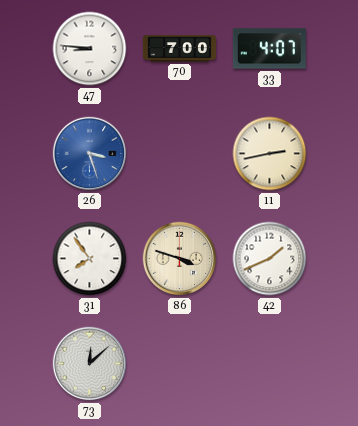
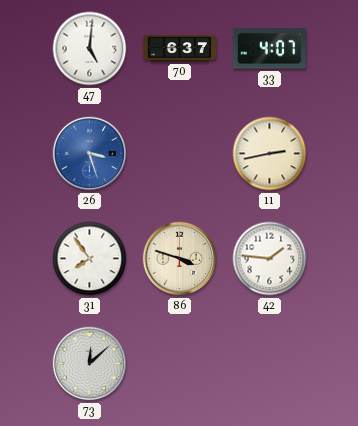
47: 8:46 -> 5:01 (90, 49)
70: 7:00 -> 6:37 (179, 49)
42: 1:41 -> 1:46 (270, 259)
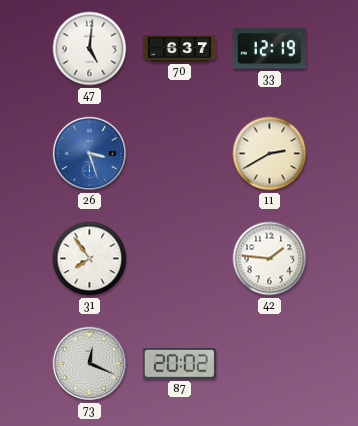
33: 4:07 -> 12:19 (269, 49)
11: 2:43 -> 2:40 (270, 154)
86: 3:48 -> none (180, 259)
73: 12:08 -> 12:19 (90, 364)
87: none -> 20:02 (179, 363)
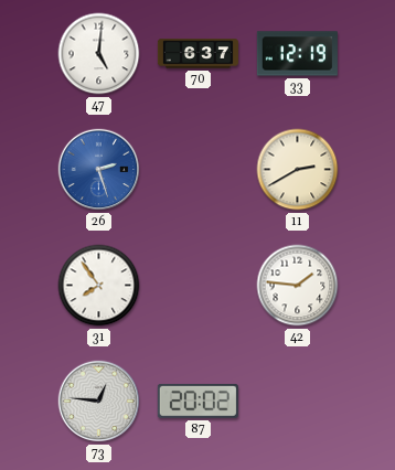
26: 3:27 -> 2:27 (99, 170)
73: 12:19 -> 12:46 (99, 402)
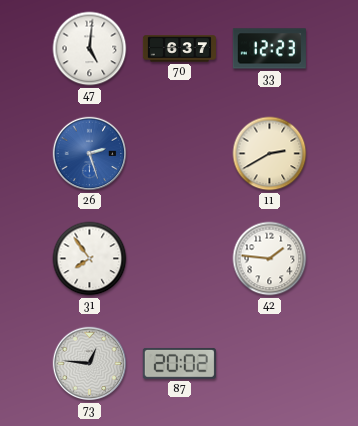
33: 12:19 -> 12:23 (269, 49)
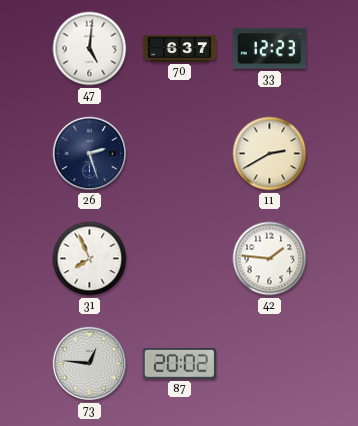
26 dial: blue -> navy (90, 154)
31: 7:54 -> 7:56 (90, 259)
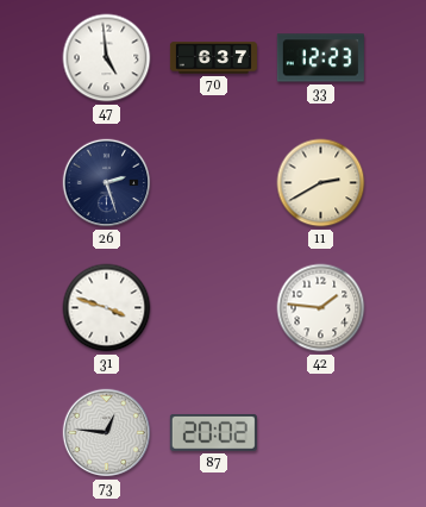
47: 5:01 -> 4:59 (107, 58)
31: 7:56 -> 3:48 (107, 308)
